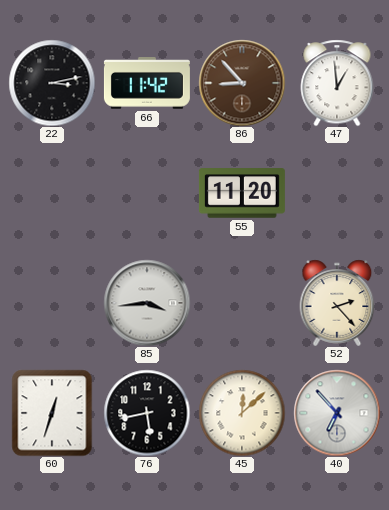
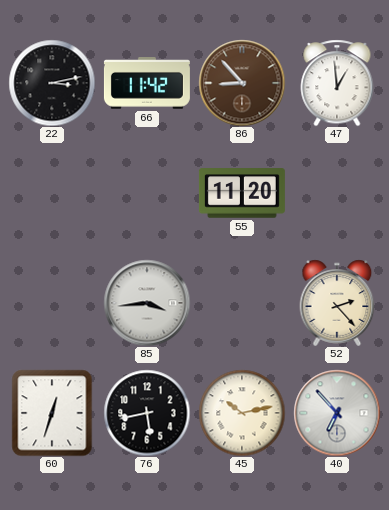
45: 12:08 -> 10:13 (242, 413)
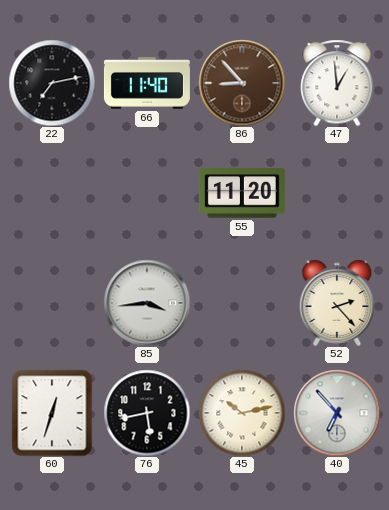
22: 3:13 -> 7:13 (52, 83)
66: 11:42 -> 11:40 (147, 83)
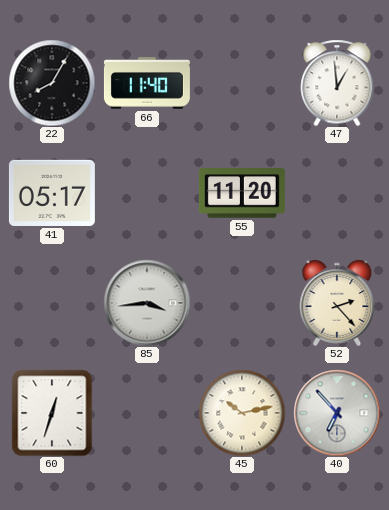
22: 7:13 -> 8:05 (52, 83)
86: 8:53 -> none (242, 83)
41: none -> 05:17 (52, 193)
76: 5:43 -> none (147, 413)
